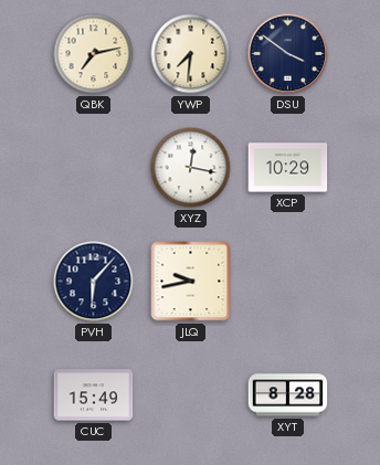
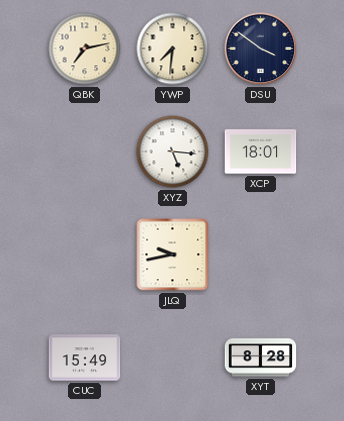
XYZ: 12:17 -> 5:16 (173, 152)
XCP: 10:29 -> 18:01 (261, 152)
PVH: 6:07 -> none (94, 282)
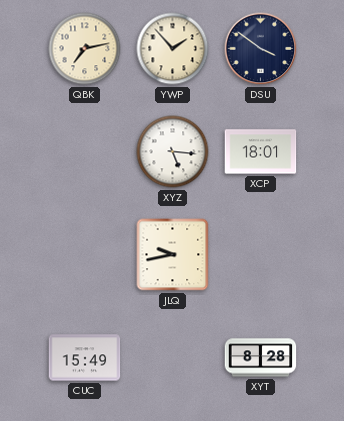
YWP: 7:31 -> 1:53 (173, 49)
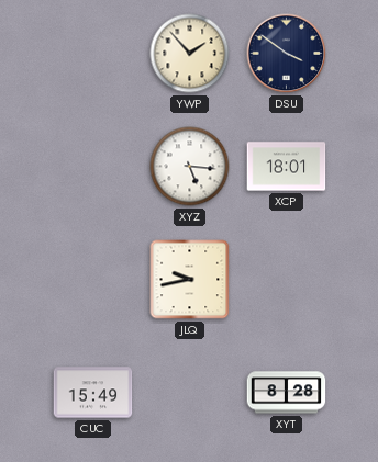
QBK: 7:13 -> none (85, 49)
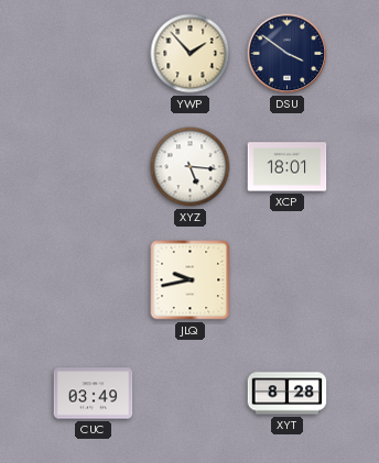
CUC: 15:49 -> 03:49 (94, 394)
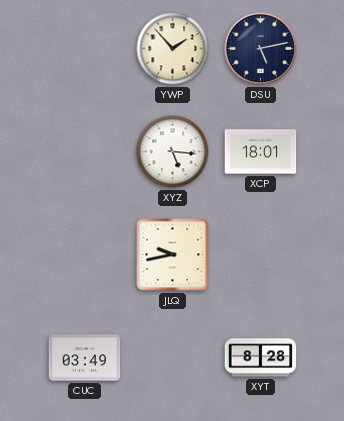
DSU: 3:51 -> 5:13 (261, 49)
